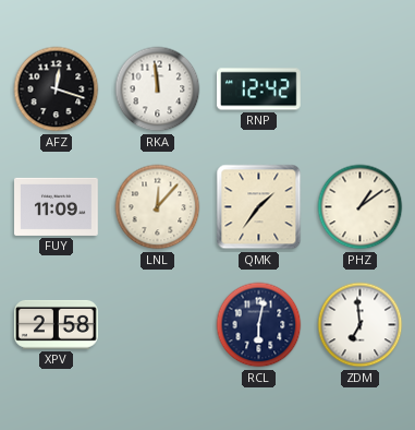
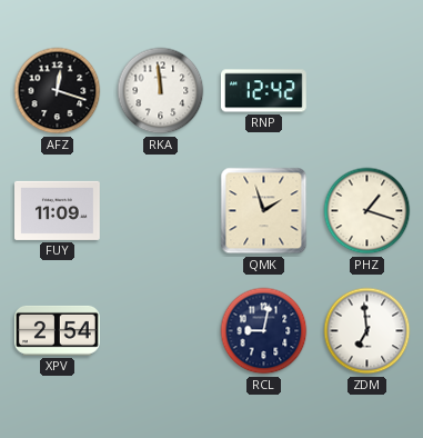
LNL: 12:07 -> none (158, 207)
QMK: 1:36 -> 1:57 (264, 211)
PHZ: 1:09 -> 1:18 (367, 211)
XPV: 2:58 -> 2:54 (57, 330)
RCL: 6:02 -> 9:02 (264, 331)
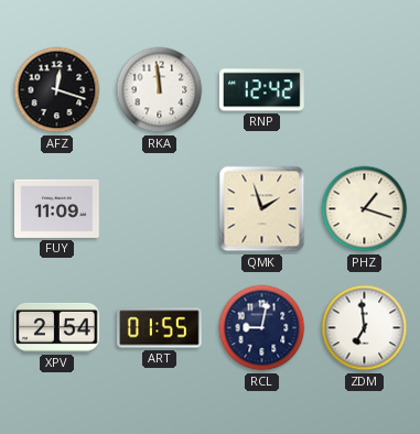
ART: none -> 01:55 (160, 328)
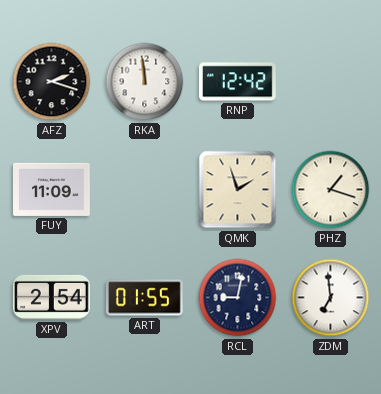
AFZ: 12:18 -> 2:18 (52, 82)
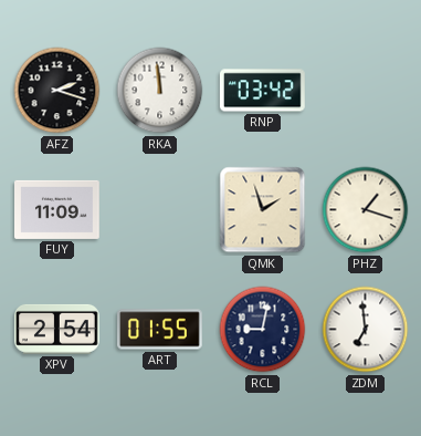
RNP: 12:42 -> 03:42 (262, 91)
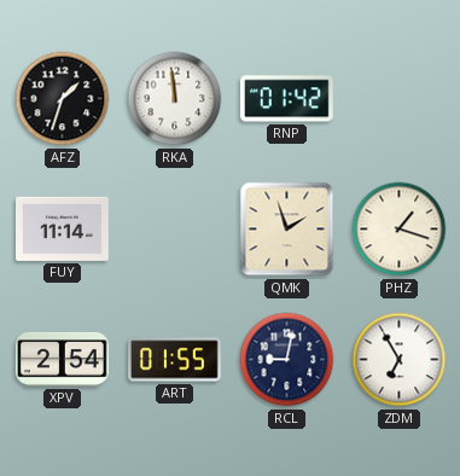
AFZ: 2:18 -> 1:33 (63, 99)
RNP: 03:42 -> 01:42 (286, 99)
FUY: 11:09 -> 11:14 (63, 228)
ZDM: 6:59 -> 6:55 (400, 360)
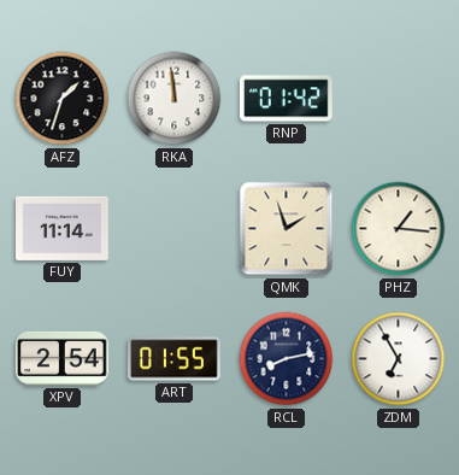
PHZ: 1:18 -> 1:16 (399, 229)
RCL: 9:02 -> 8:13 (287, 359)
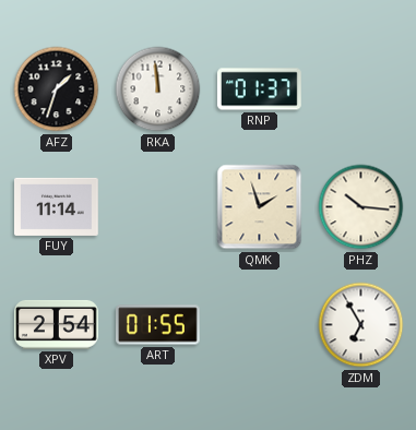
RNP: 01:42 -> 01:37 (259, 89)
PHZ: 1:16 -> 10:16 (361, 207)
RCL: 8:13 -> none (287, 359)
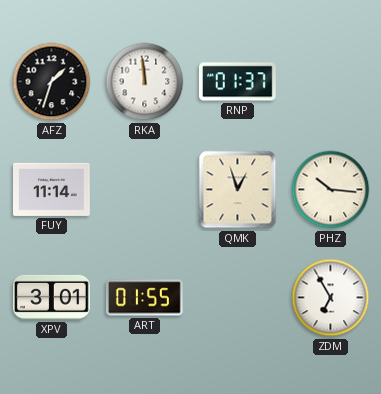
QMK: 1:57 -> 12:57 (238, 190)
XPV: 2:54 -> 3:01 (51, 297)
